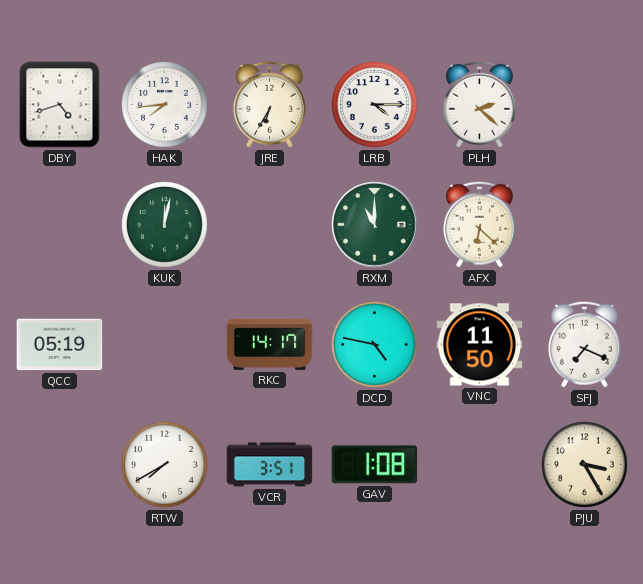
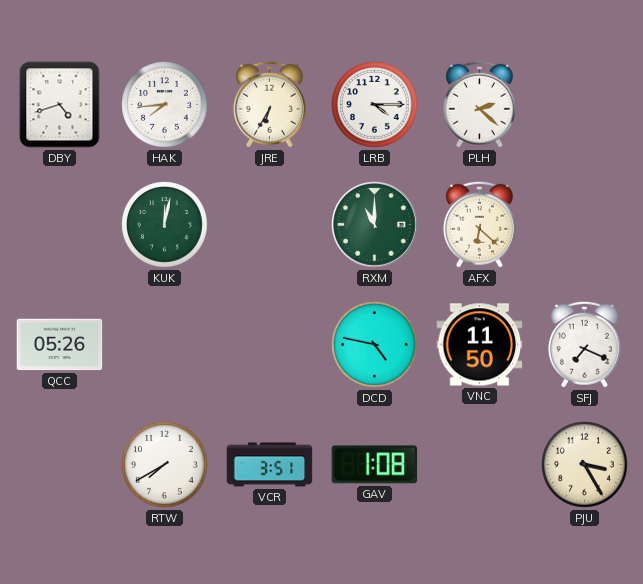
QCC: 05:19 -> 05:26 (60, 345)
RKC: 14:17 -> none (270, 344)
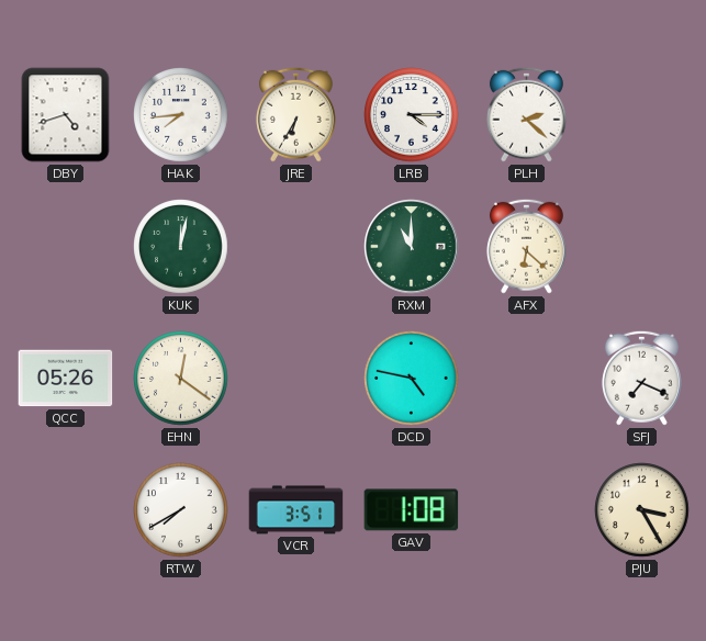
EHN: none -> 12:21 (181, 379)
VNC: 11:50 -> none (480, 345)
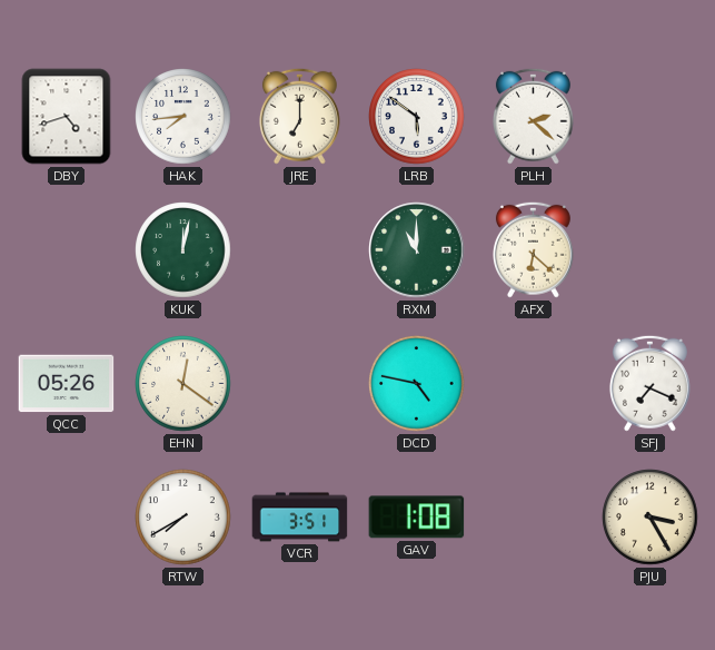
JRE: 6:35 -> 7:00 (299, 116)
LRB: 4:15 -> 5:51 (417, 117)
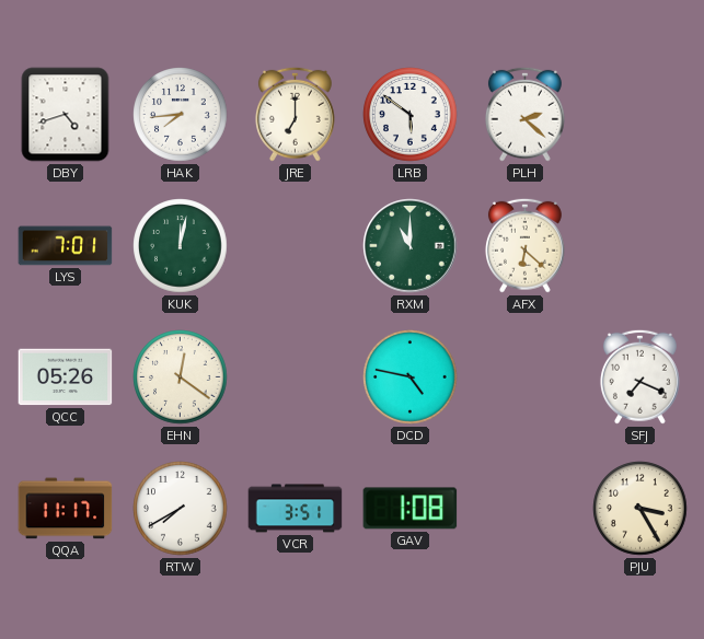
LYS: none -> 7:01 (66, 246)
QQA: none -> 11:17 (66, 509)
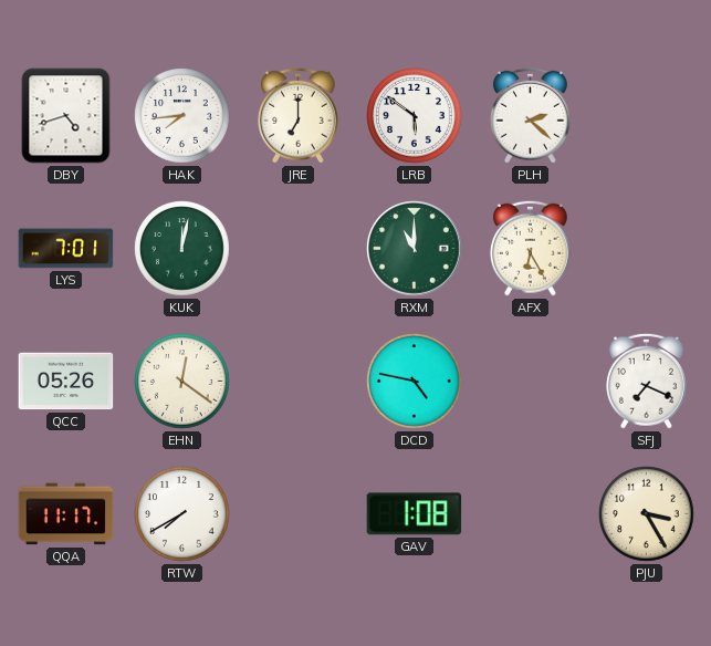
AFX: 6:22 -> 6:25 (530, 248)
VCR: 3:51 -> none (296, 509)
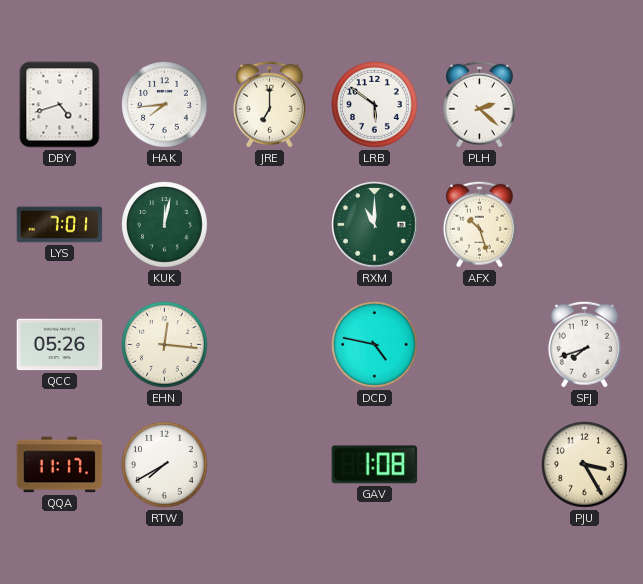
AFX: 6:25 -> 10:27 (479, 224)
EHN: 12:21 -> 12:16 (165, 345)
SFJ: 7:19 -> 7:42 (584, 344)
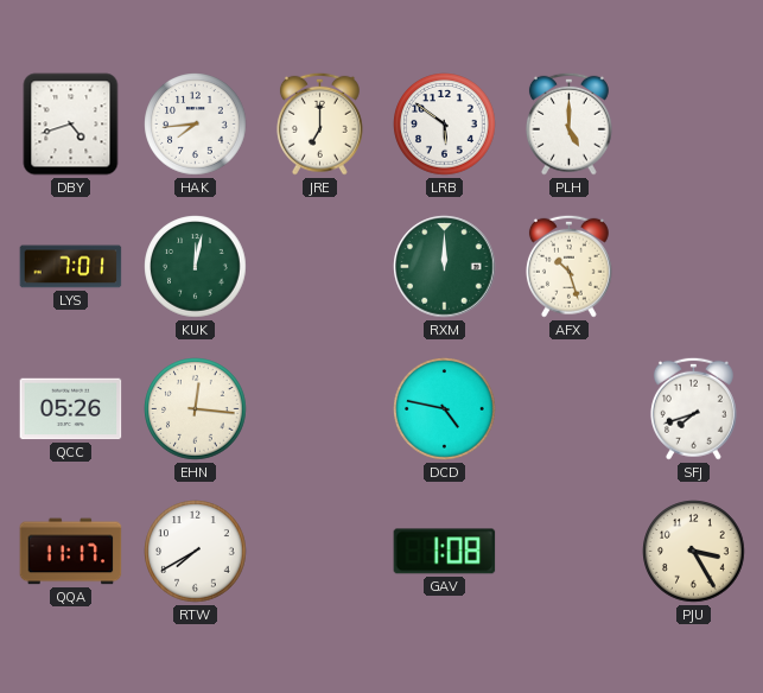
PLH: 2:22 -> 5:00 (568, 123)
RXM: 11:00 -> 12:00 (445, 267)
